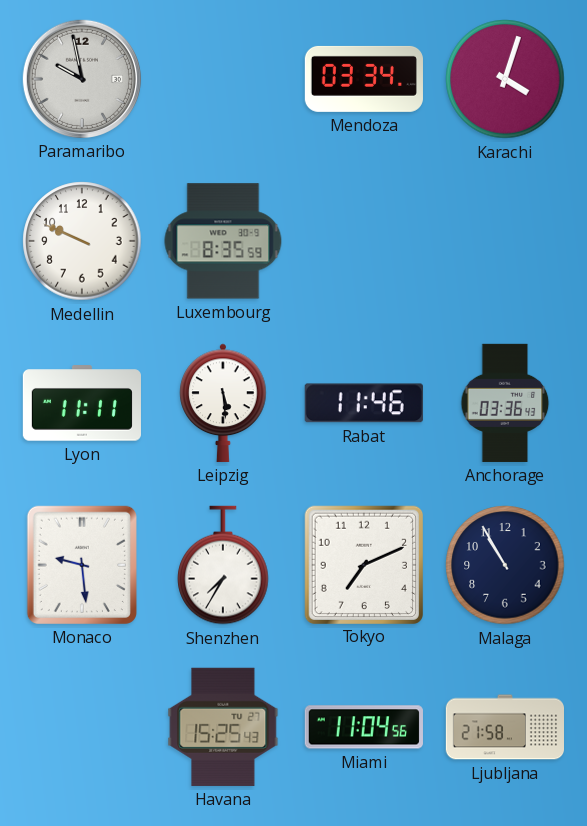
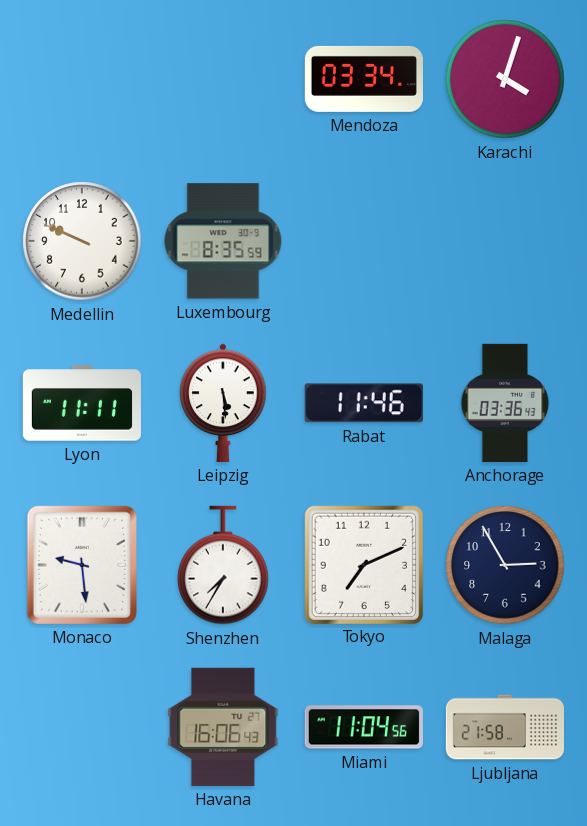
Paramaribo: 9:58 -> none (82, 79)
Malaga: 10:55 -> 2:55 (505, 565)
Havana: 15:25 -> 16:06 (223, 727)
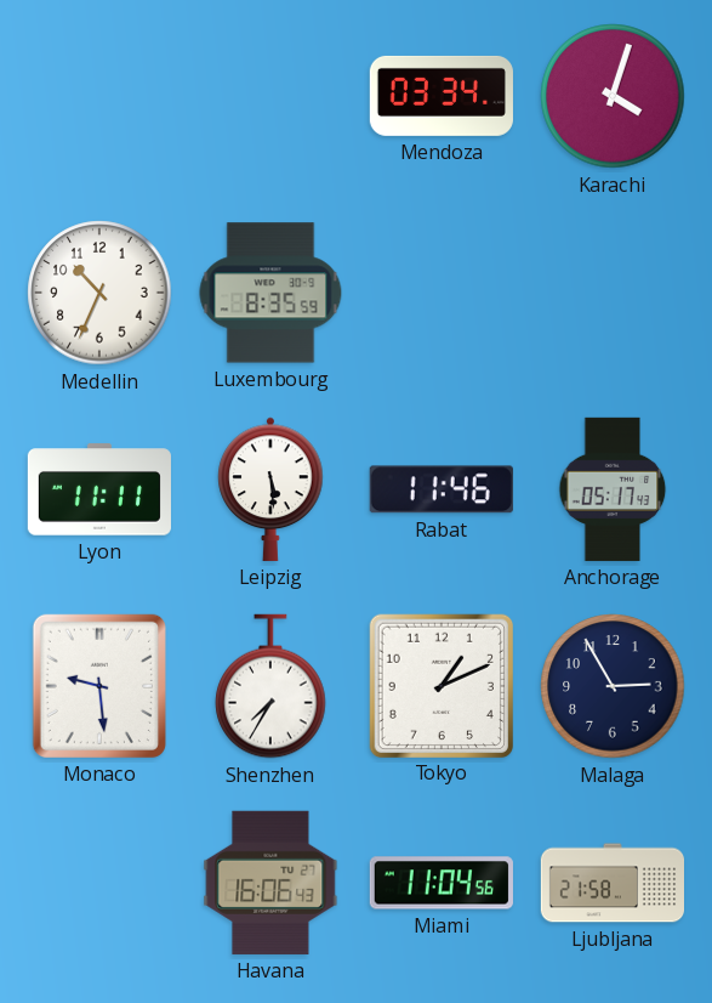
Medellin: 9:49 -> 10:34 (99, 293)
Anchorage: 03:36 -> 05:17 (613, 489)
Tokyo: 7:11 -> 1:11 (440, 685)
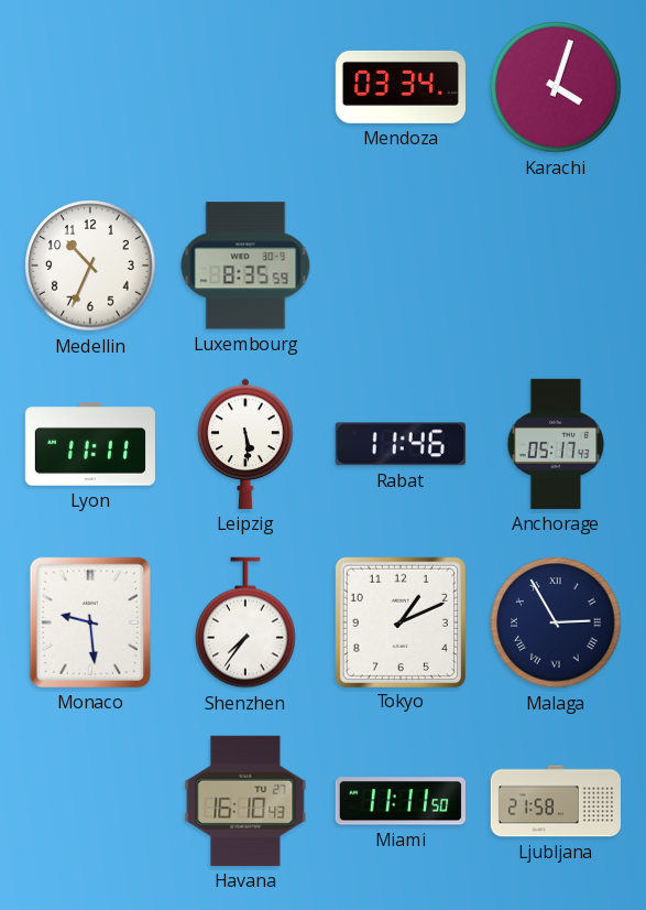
Shenzhen: 7:35 -> 7:36 (245, 622)
Malaga numerals: Arabic -> Roman (556, 622)
Havana: 16:06 -> 16:10 (245, 801)
Miami: 11:04 -> 11:11 (401, 801)
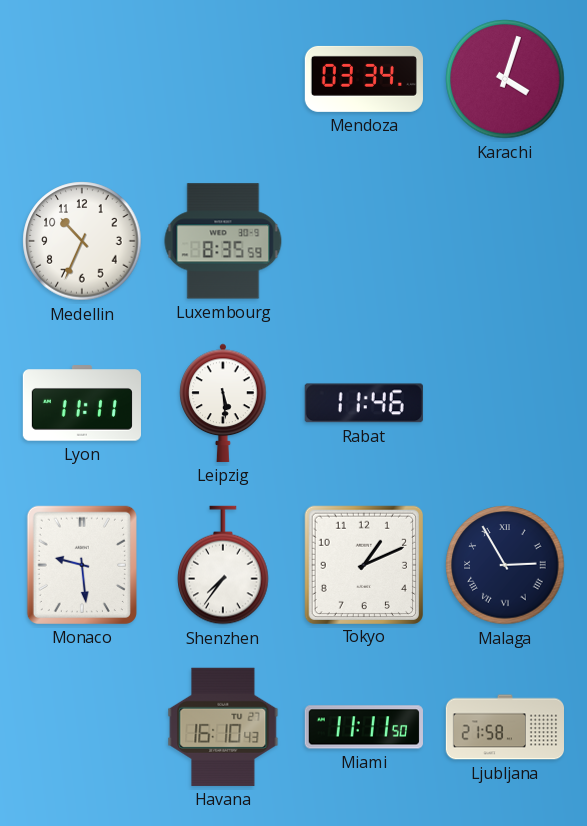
Anchorage: 05:17 -> none (556, 444)
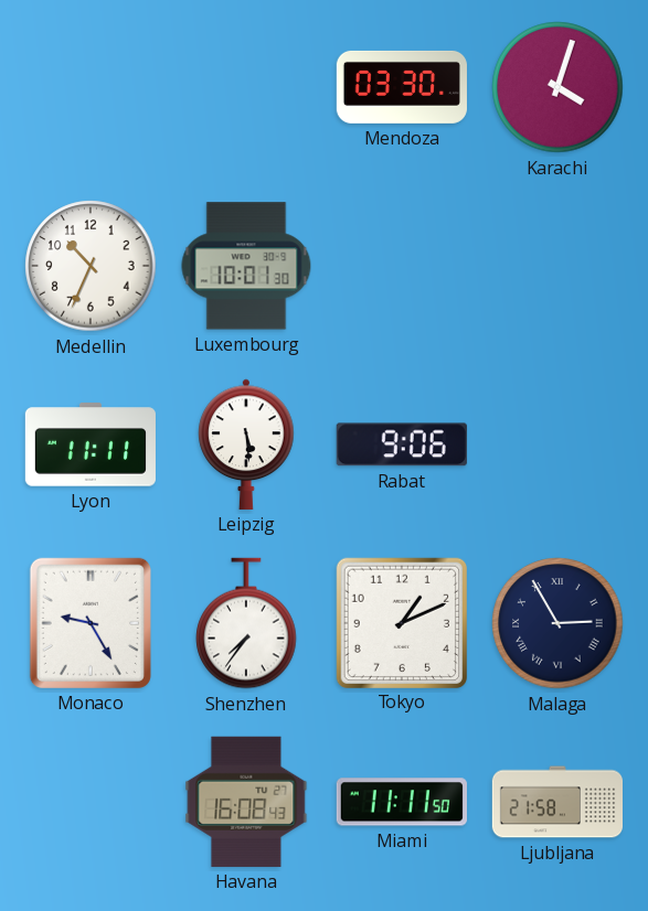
Mendoza: 03:34 -> 03:30 (402, 87)
Luxembourg: 8:35 -> 10:01 (246, 266)
Rabat: 11:46 -> 9:06 (402, 444)
Monaco: 9:29 -> 9:25 (91, 623)
Havana: 16:10 -> 16:08 (246, 802)
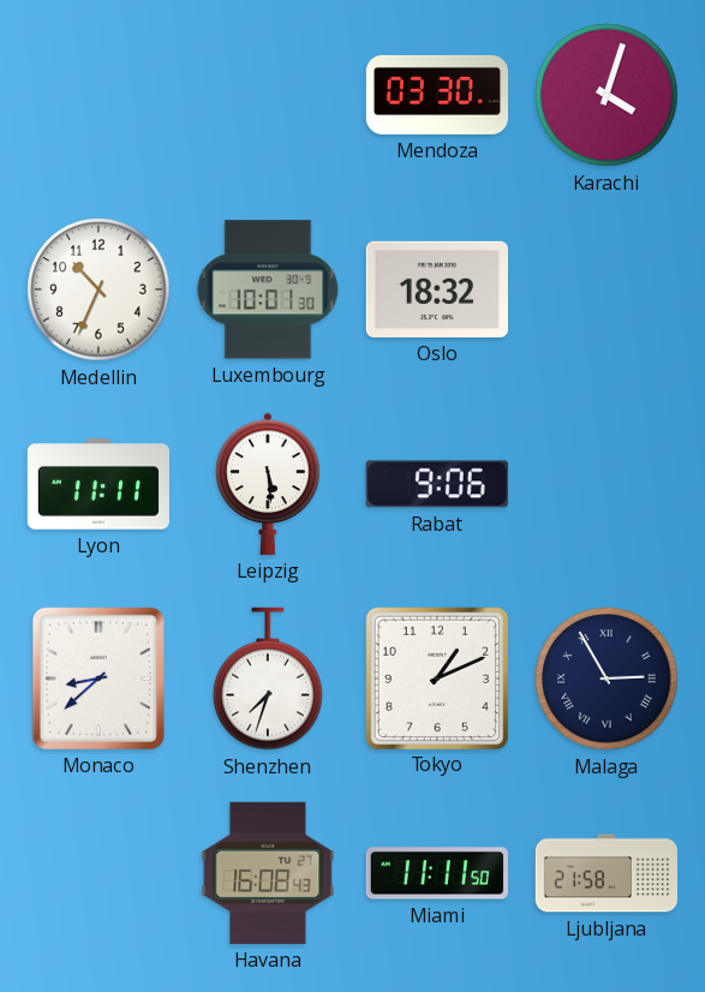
Oslo: none -> 18:32 (437, 289)
Monaco: 9:25 -> 8:38 (98, 679)
Shenzhen: 7:36 -> 7:33 (268, 679)
